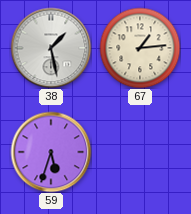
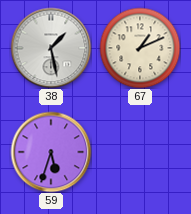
67: 1:14 -> 1:11 (140, 48)
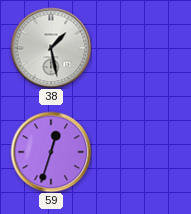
67: 1:11 -> none (140, 48)
59: 5:33 -> 12:33 (51, 152)
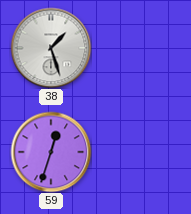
38: 1:28 -> 1:27 (51, 48)
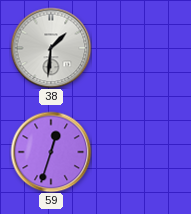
38: 1:27 -> 1:31 (51, 48)
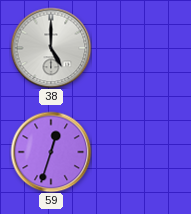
38: 1:31 -> 5:00 (51, 48)
